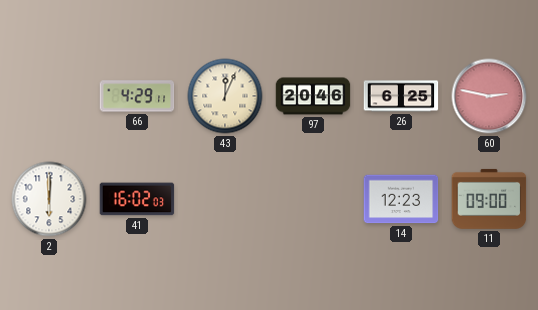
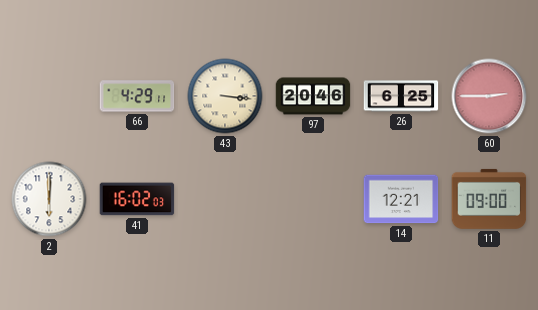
43: 12:04 -> 3:16 (225, 96)
60: 2:47 -> 2:45 (489, 96)
14: 12:23 -> 12:21 (401, 199)
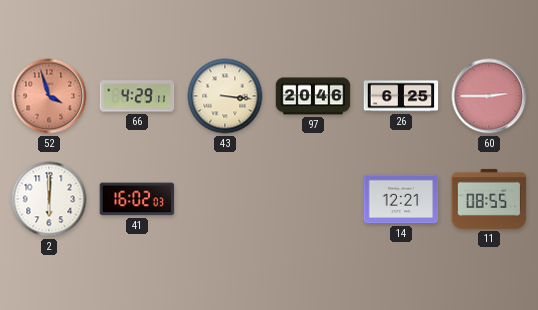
52: none -> 3:57 (49, 96)
11: 09:00 -> 08:55 (489, 199)
